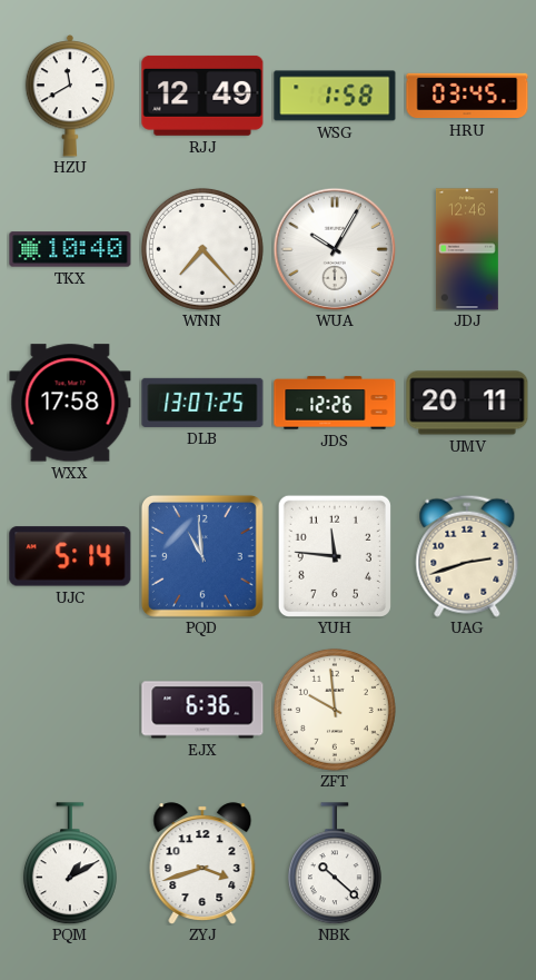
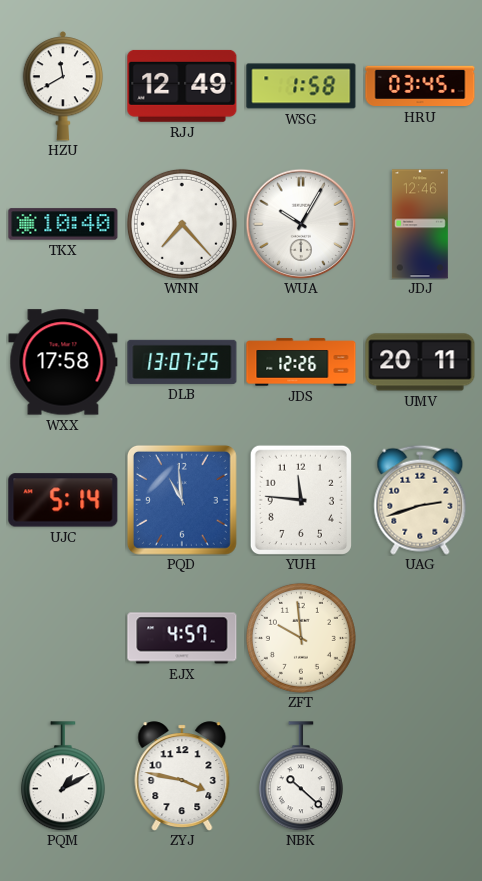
EJX: 6:36 -> 4:57 (182, 638)
ZYJ: 3:42 -> 3:47 (182, 776)
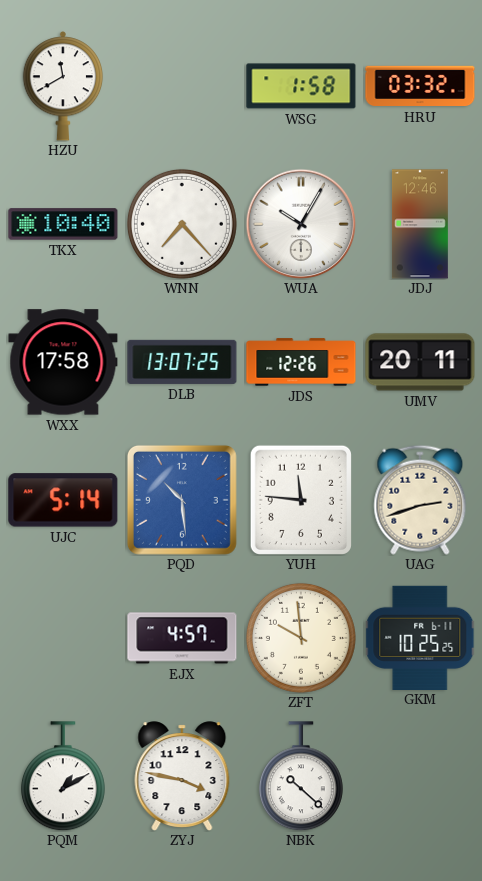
RJJ: 12:49 -> none (182, 86)
HRU: 03:45 -> 03:32 (420, 86)
PQD: 10:59 -> 10:29 (182, 500)
GKM: none -> 10:25 (420, 637)
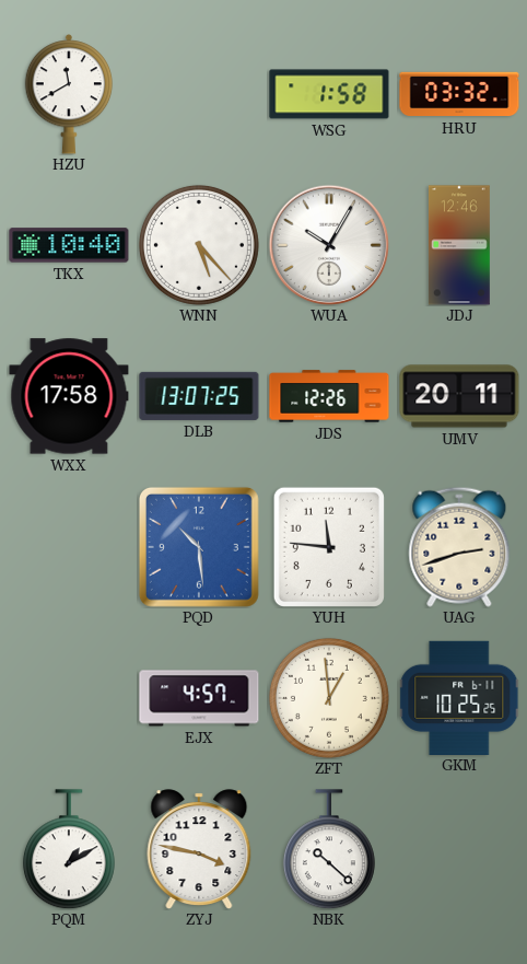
WNN: 7:23 -> 5:23 (199, 245)
UJC: 5:14 -> none (63, 500)
ZFT: 9:59 -> 12:59 (329, 698)
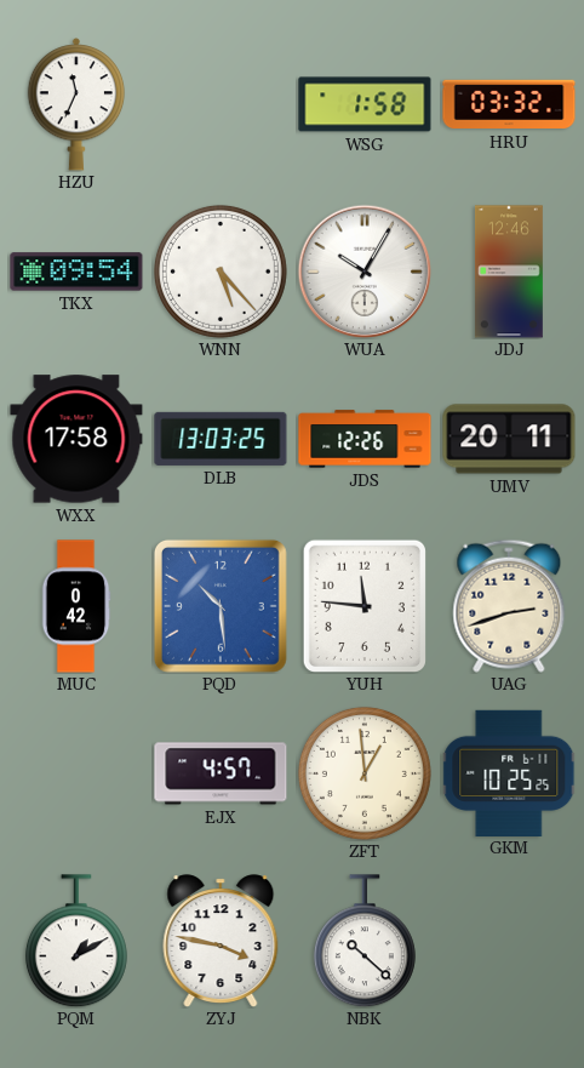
HZU: 11:40 -> 11:34 (76, 104)
TKX: 10:40 -> 09:54 (76, 272)
DLB: 13:07 -> 13:03 (221, 439)
MUC: none -> 0:42 (76, 606)
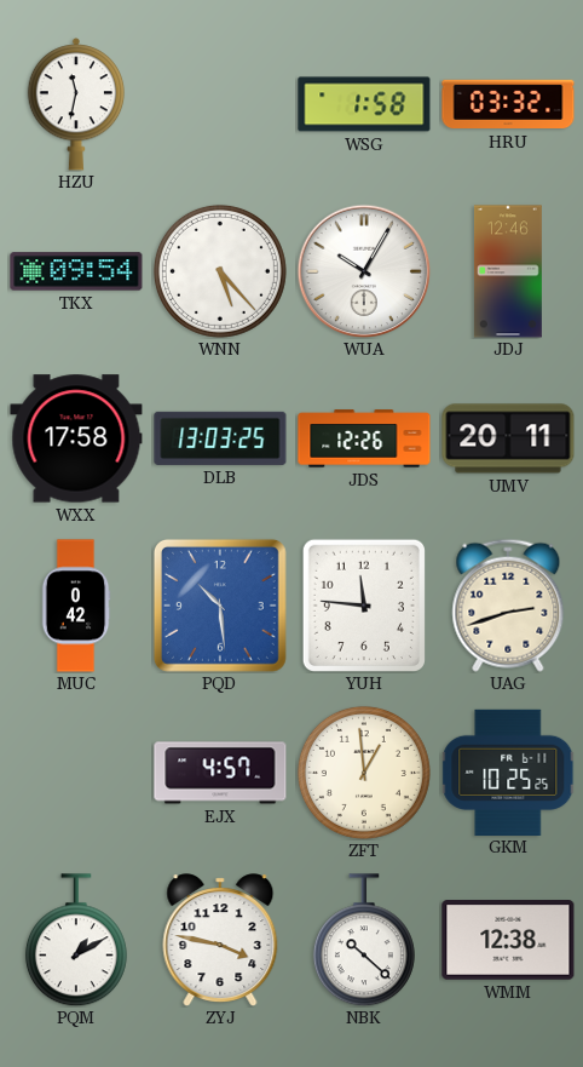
HZU: 11:34 -> 11:32 (76, 104)
WMM: none -> 12:38 (508, 940)
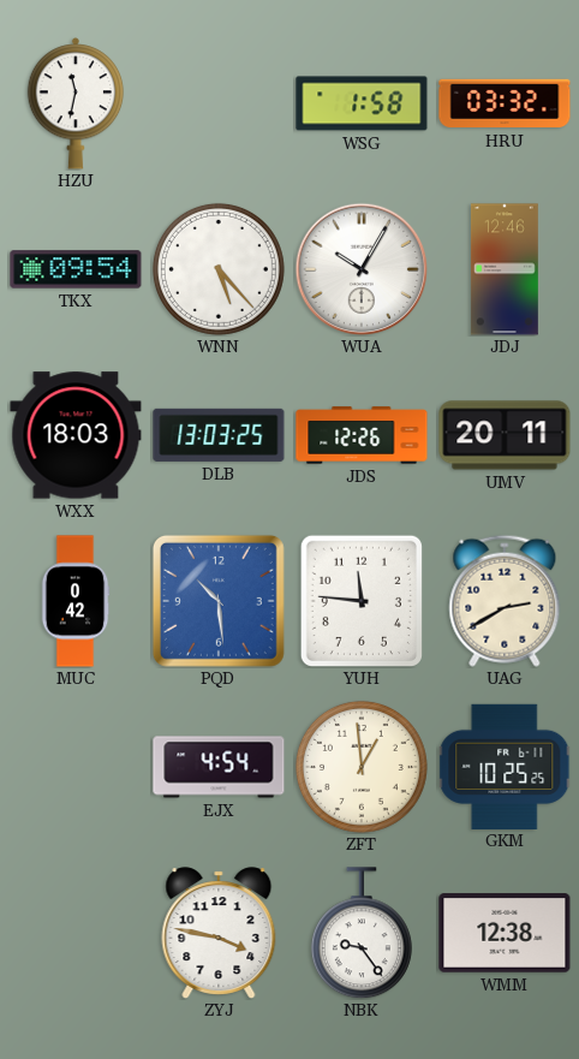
WXX: 17:58 -> 18:03 (76, 435)
UAG: 2:42 -> 2:40 (505, 601)
EJX: 4:57 -> 4:54 (219, 767)
PQM: 1:10 -> none (76, 940)
NBK: 10:22 -> 9:24 (362, 933)
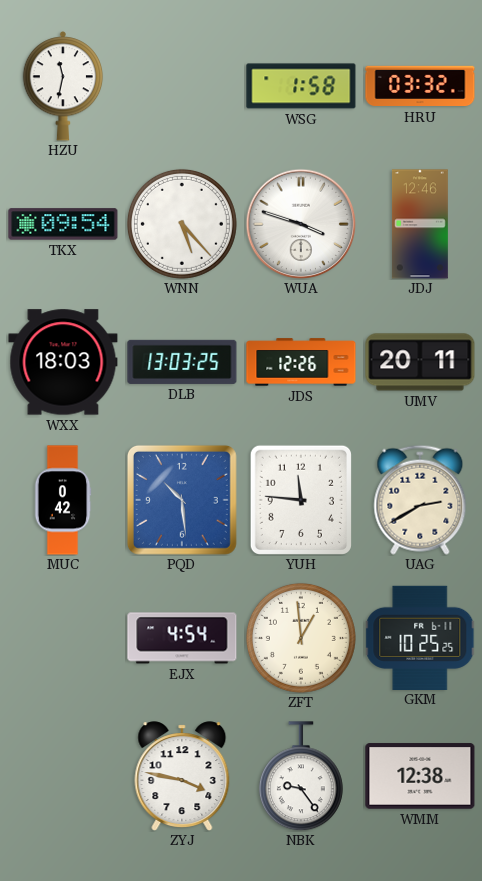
WUA: 10:05 -> 3:48 (301, 224)
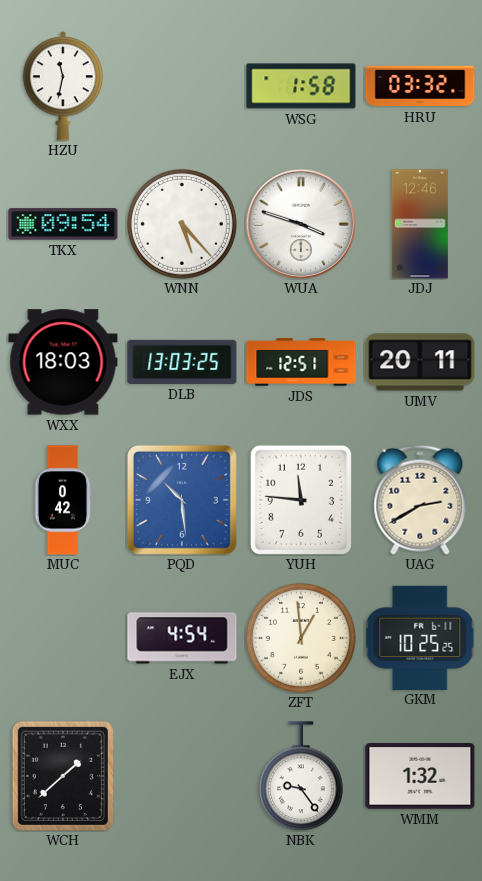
JDS: 12:26 -> 12:51 (301, 362)
WCH: none -> 1:38 (63, 776)
ZYJ: 3:47 -> none (182, 776)
WMM: 12:38 -> 1:32 (420, 776)
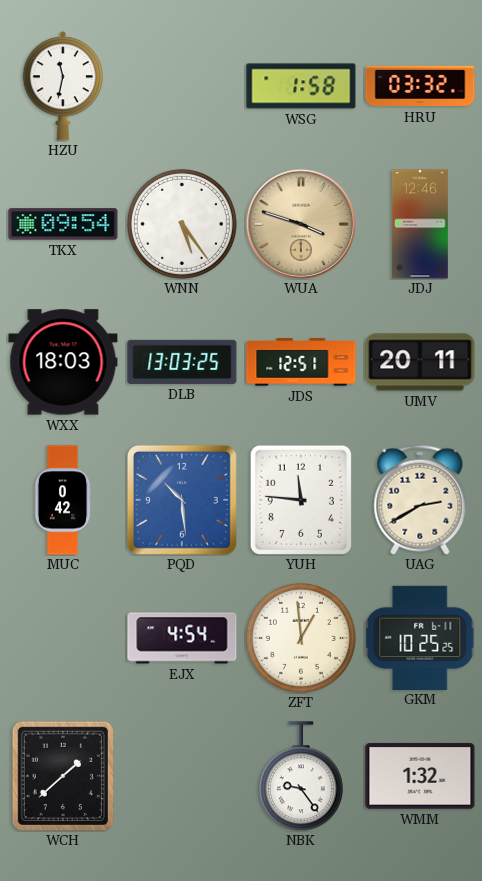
WNN: 5:23 -> 5:24 (182, 224)
WUA dial: white -> champagne (301, 224)
